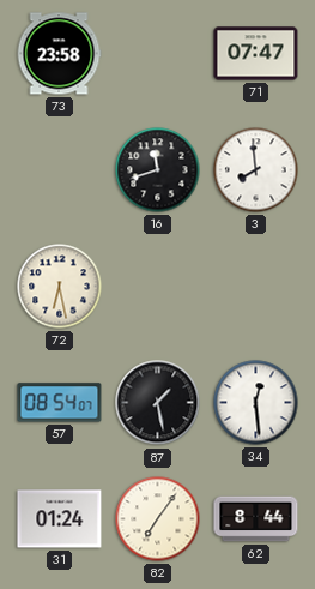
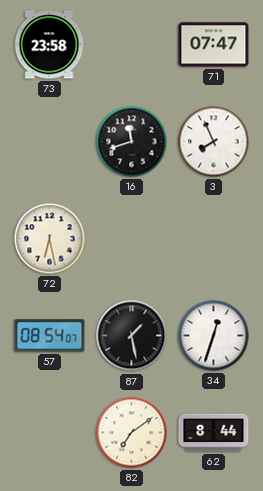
3: 7:59 -> 7:56 (214, 142)
34: 12:29 -> 12:33 (214, 336)
31: 01:24 -> none (60, 519)
82: 7:06 -> 7:09 (132, 433)
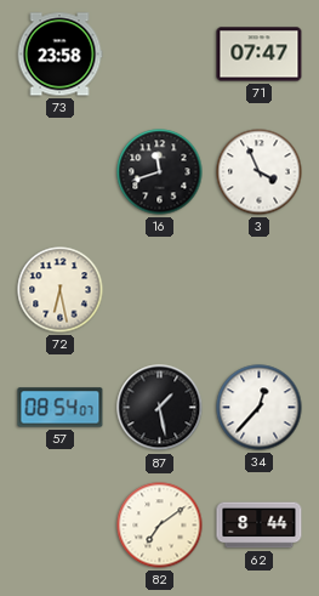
3: 7:56 -> 3:56 (260, 172)
34: 12:33 -> 12:37 (260, 408)
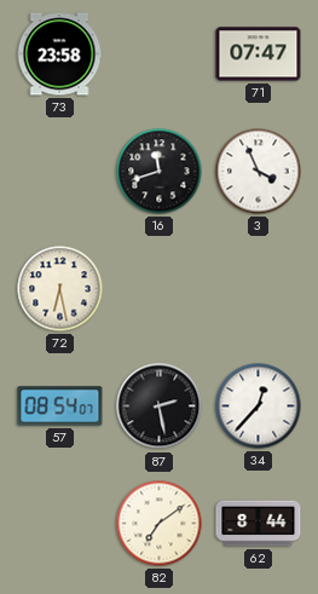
87: 1:28 -> 2:28 (160, 406)
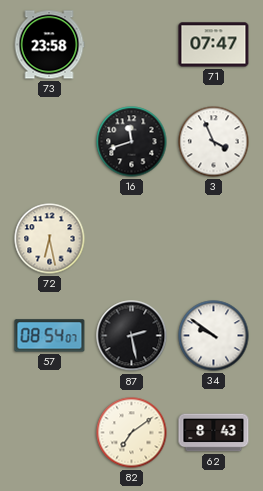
34: 12:37 -> 9:51 (214, 336)
62: 8:44 -> 8:43 (214, 433)
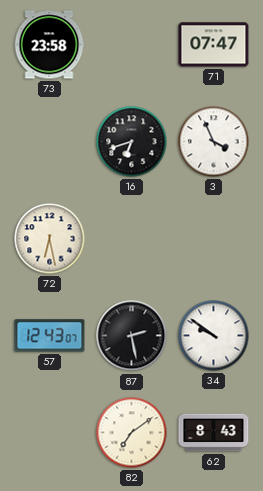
16: 11:42 -> 6:42 (132, 142)
57: 08:54 -> 12:43 (50, 336)
